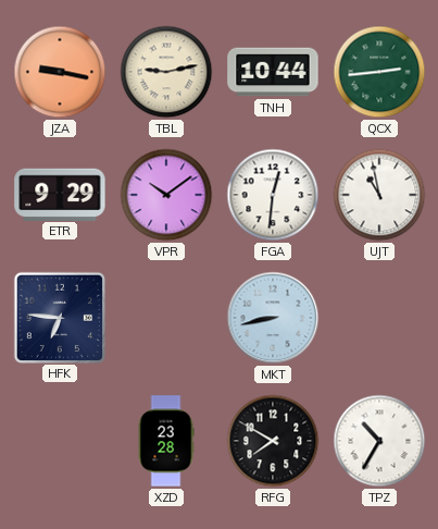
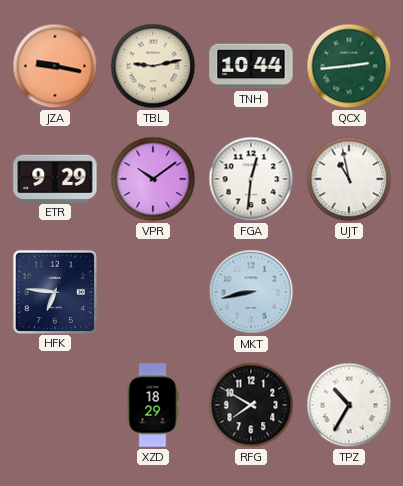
XZD: 23:28 -> 18:29 (153, 405)
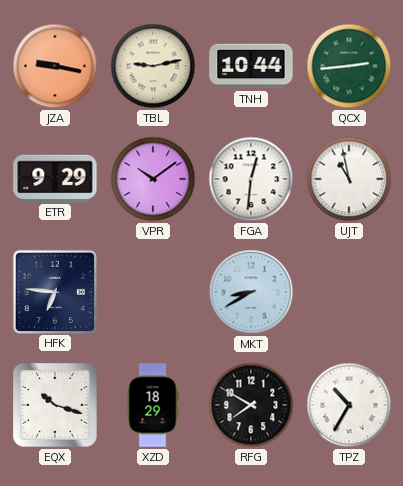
MKT: 8:43 -> 8:40 (251, 292)
EQX: none -> 10:18 (55, 405)
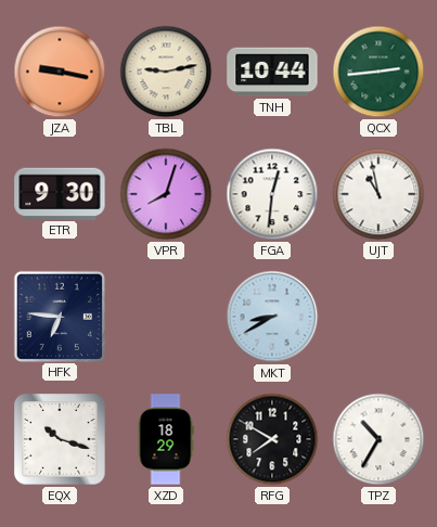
ETR: 9:29 -> 9:30 (60, 193)
VPR: 10:09 -> 8:03 (166, 194)
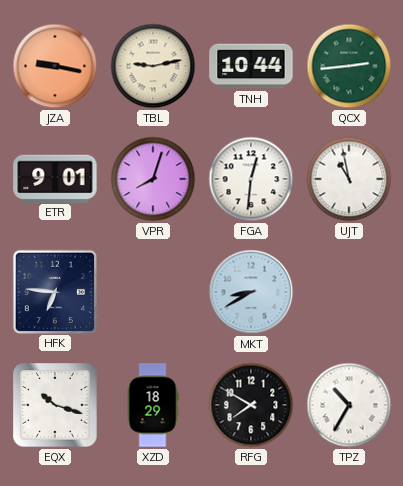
ETR: 9:30 -> 9:01 (55, 178)
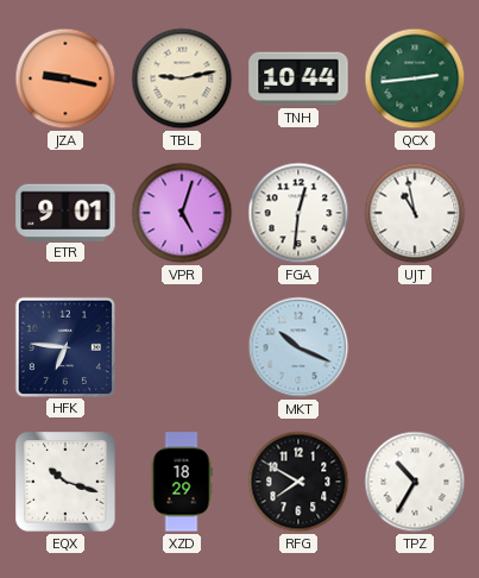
VPR: 8:03 -> 5:03 (182, 213)
MKT: 8:40 -> 10:19 (298, 347)
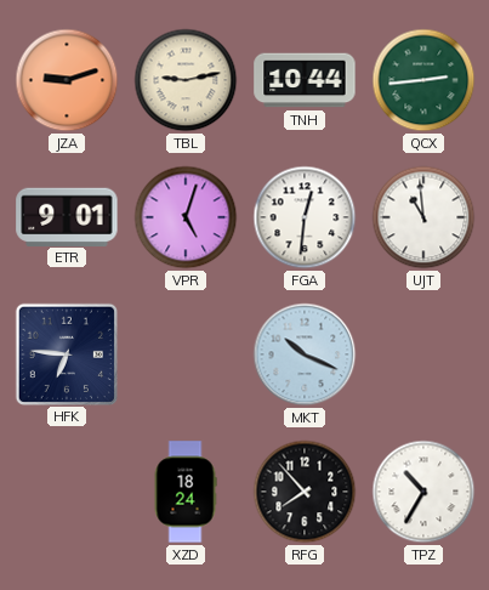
JZA: 9:17 -> 9:12 (67, 80)
UJT: 10:58 -> 10:59 (423, 217)
EQX: 10:18 -> none (65, 482)
XZD: 18:29 -> 18:24 (186, 492)
RFG: 7:50 -> 7:53 (305, 492)
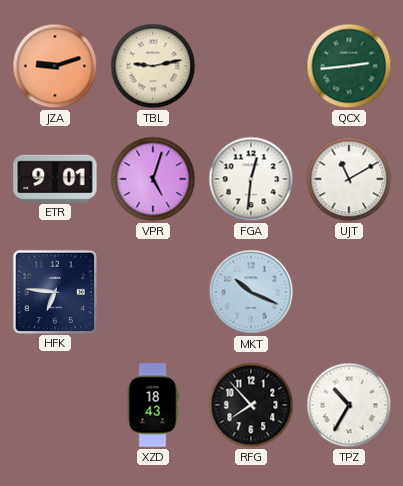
TNH: 10:44 -> none (305, 80)
UJT: 10:59 -> 11:10 (349, 179)
XZD: 18:24 -> 18:43 (153, 405)
